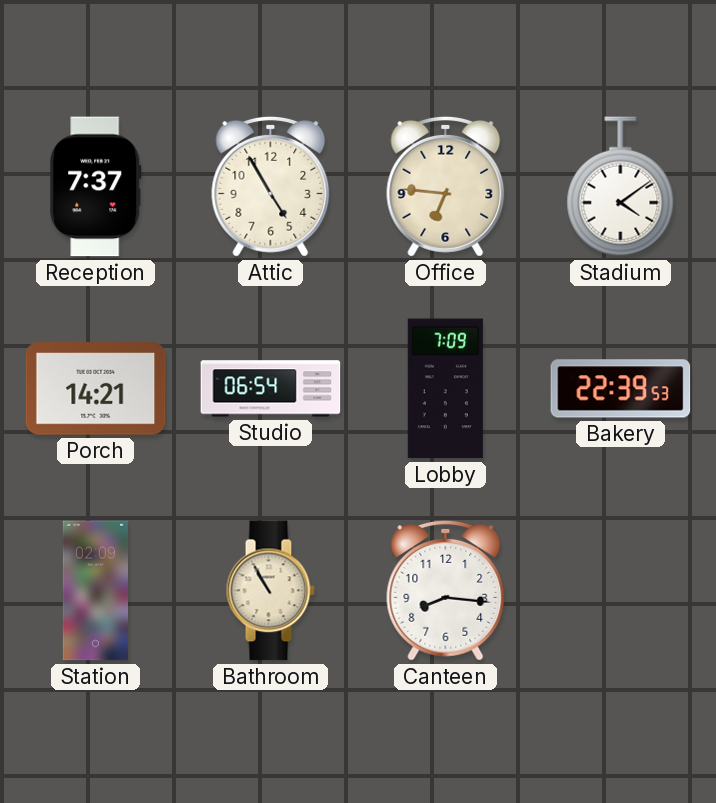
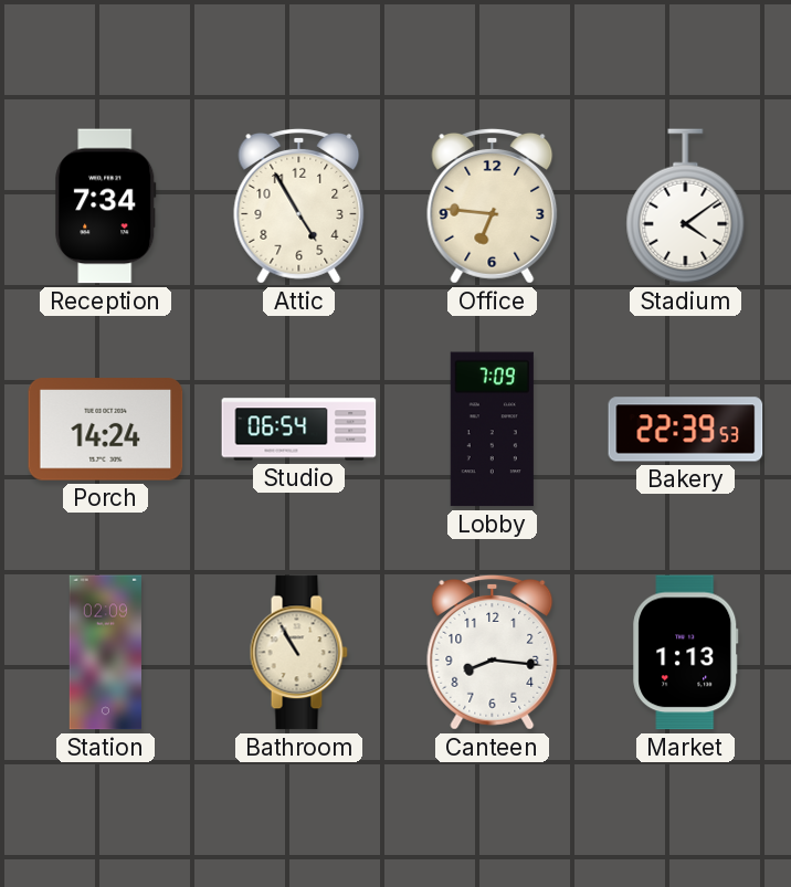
Reception: 7:37 -> 7:34 (106, 207)
Porch: 14:21 -> 14:24 (106, 430)
Market: none -> 1:13 (686, 653)
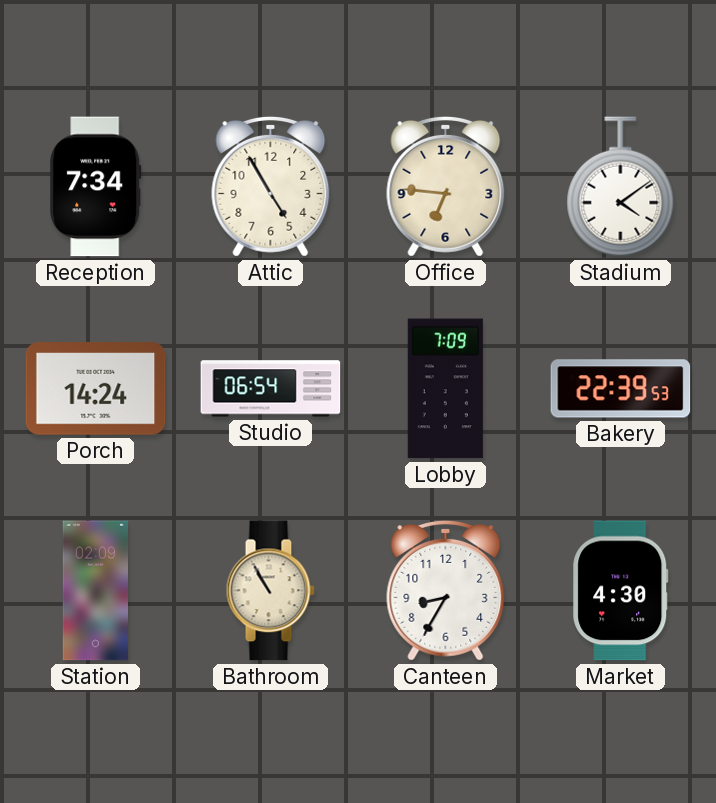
Canteen: 8:16 -> 8:35 (446, 590)
Market: 1:13 -> 4:30 (621, 591)
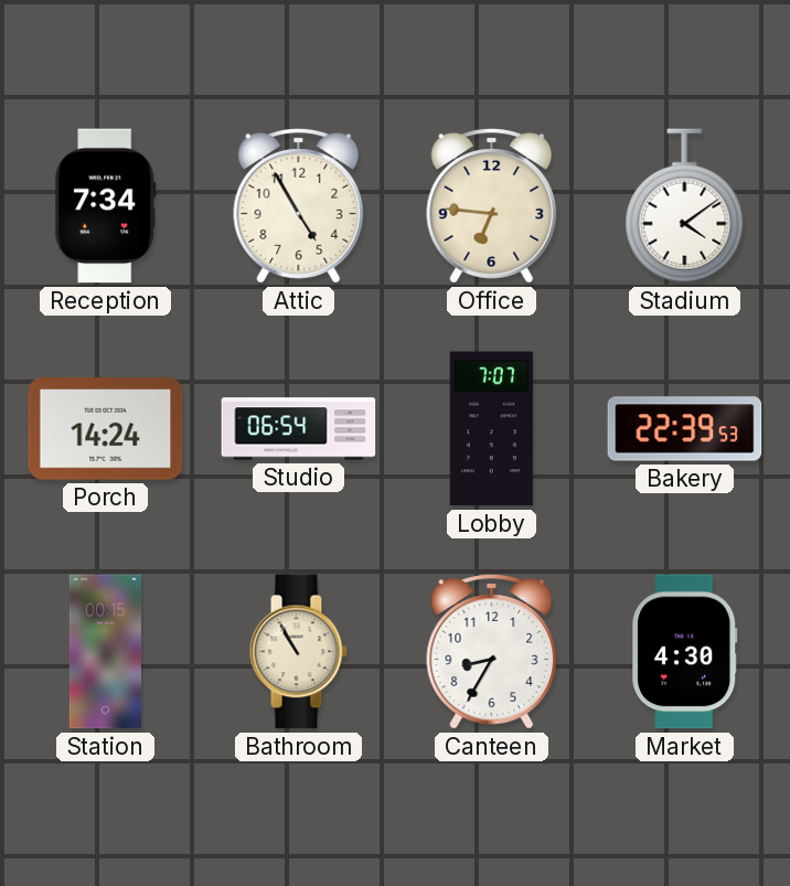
Lobby: 7:09 -> 7:07 (491, 429)
Station: 02:09 -> 00:15 (105, 652)
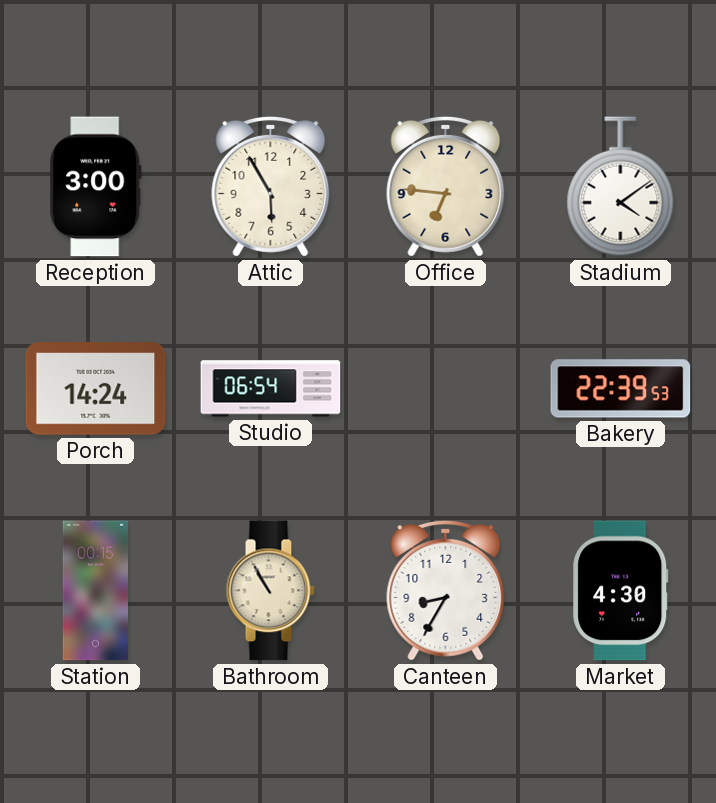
Reception: 7:34 -> 3:00 (96, 187)
Attic: 4:55 -> 5:55 (271, 186)
Lobby: 7:07 -> none (491, 429)
